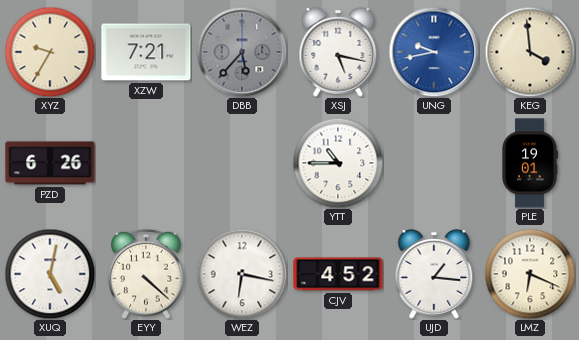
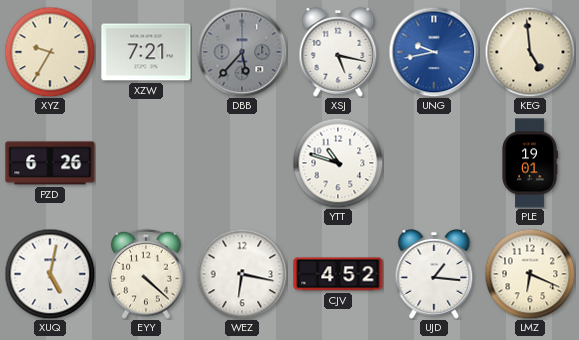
KEG: 3:59 -> 4:59 (530, 52)
YTT: 10:45 -> 10:48 (338, 163)
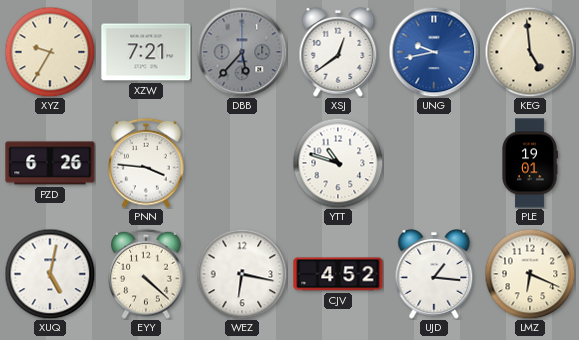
XSJ: 5:17 -> 12:39 (338, 52)
PNN: none -> 3:46 (146, 163)
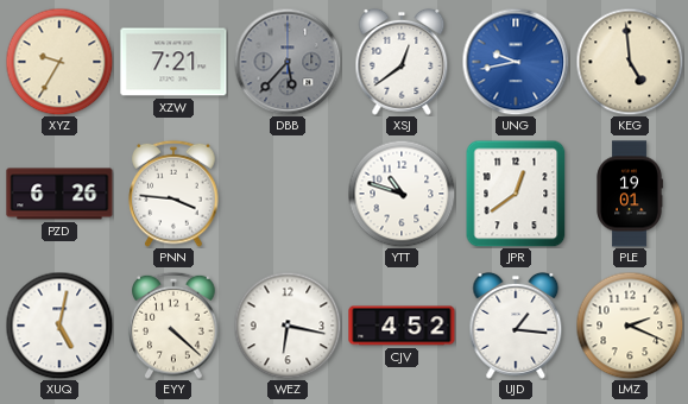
JPR: none -> 12:39 (516, 194)
LMZ: 6:19 -> 2:19 (630, 326)
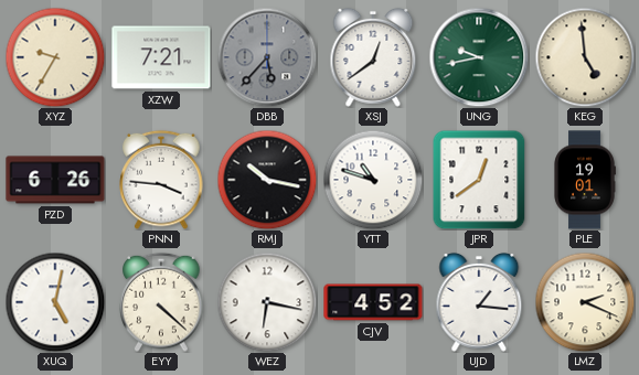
UNG dial: blue -> green (479, 57)
RMJ: none -> 10:17 (267, 180)
